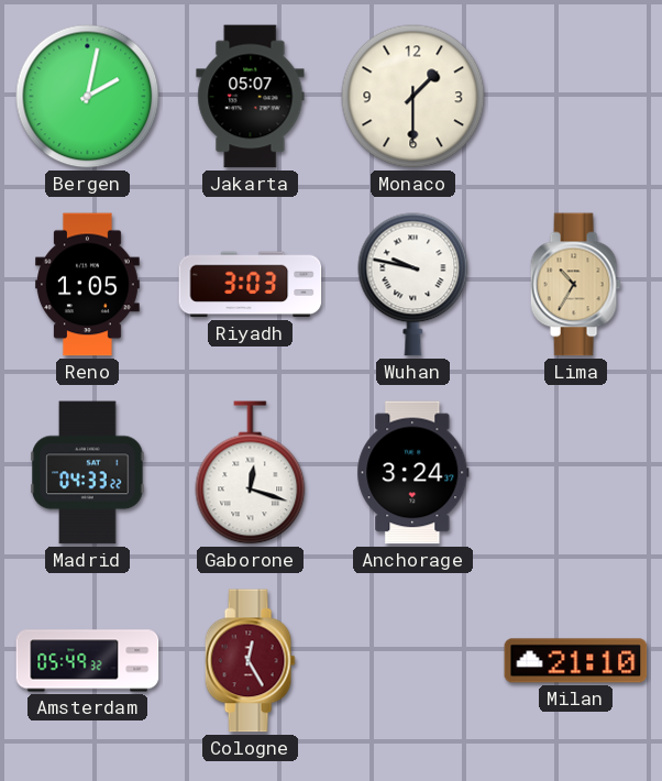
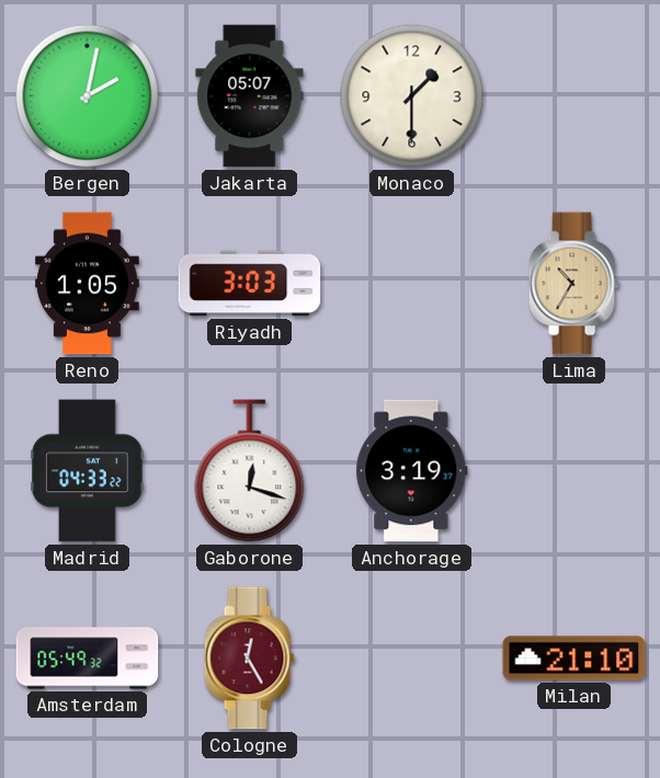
Wuhan: 9:47 -> none (413, 285)
Anchorage: 3:24 -> 3:19 (412, 471)
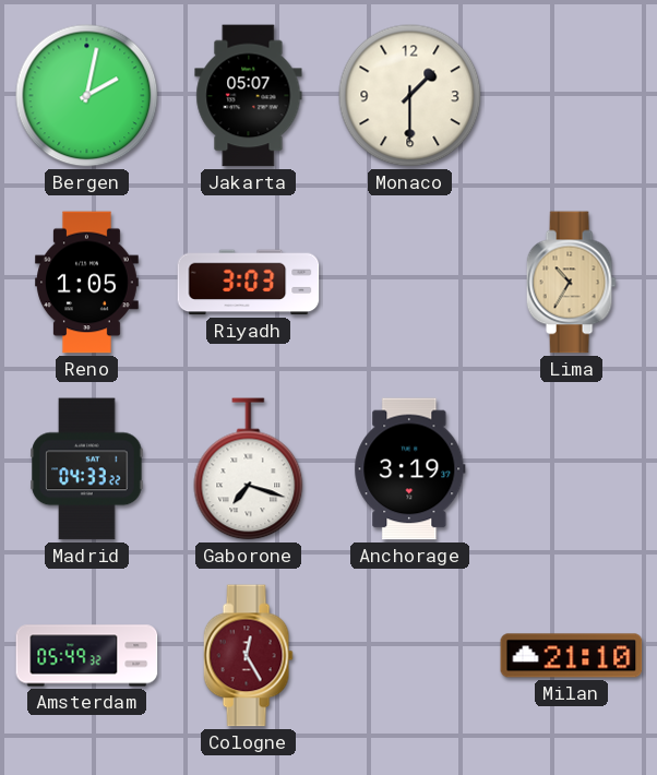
Gaborone: 12:18 -> 7:18 (249, 469)
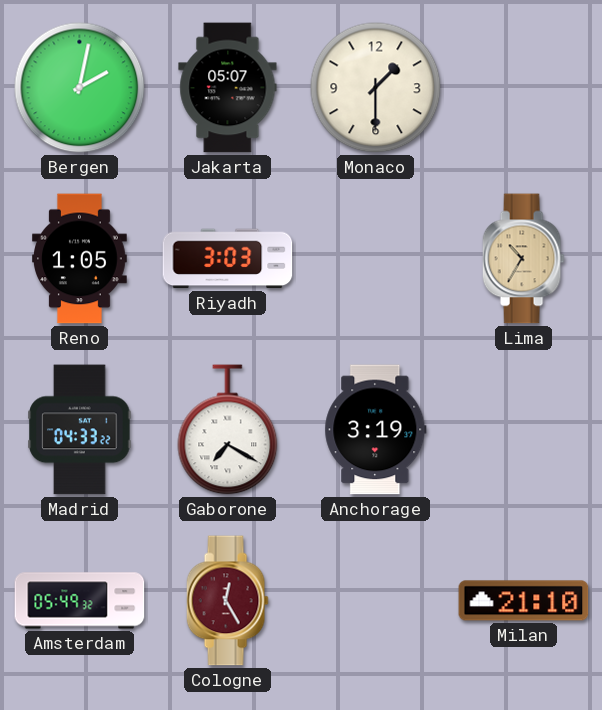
Gaborone: 7:18 -> 7:20 (228, 430)
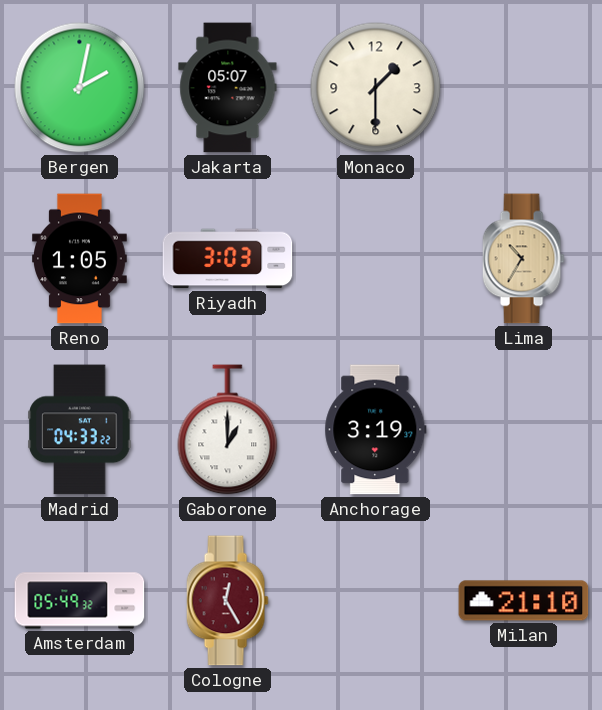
Gaborone: 7:20 -> 1:00 (228, 430)
